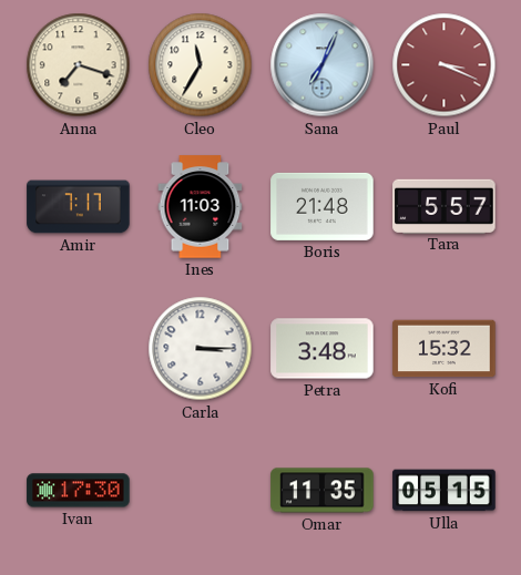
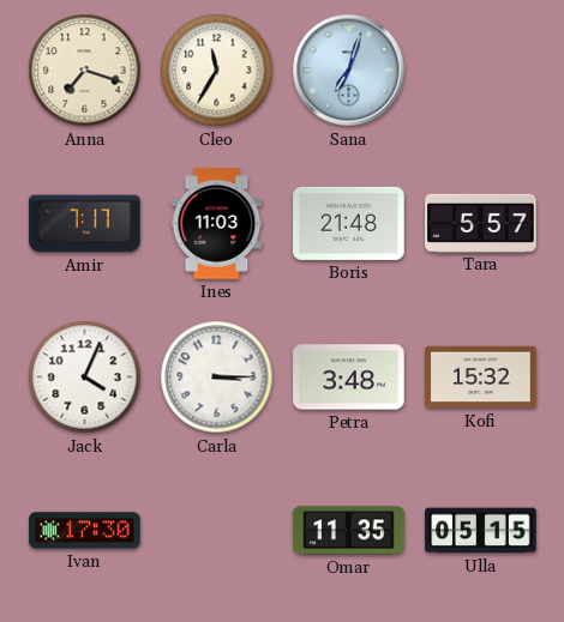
Sana: 7:04 -> 7:03 (349, 71)
Paul: 3:19 -> none (445, 65)
Jack: none -> 4:04 (85, 378)
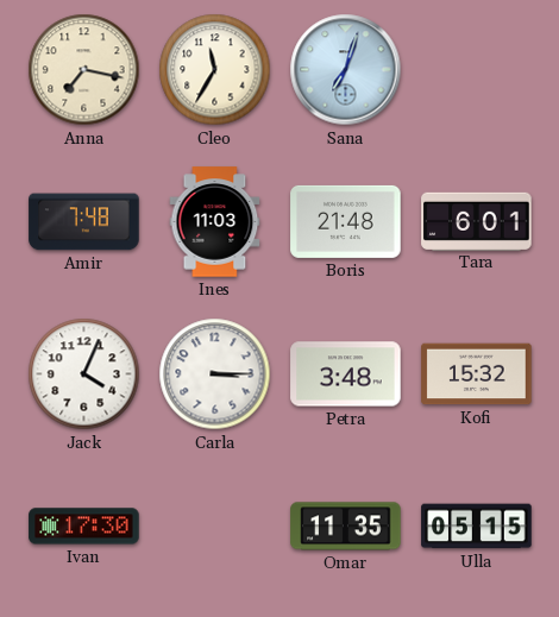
Anna: 7:18 -> 7:17 (84, 70)
Amir: 7:17 -> 7:48 (84, 222)
Tara: 5:57 -> 6:01 (477, 221)
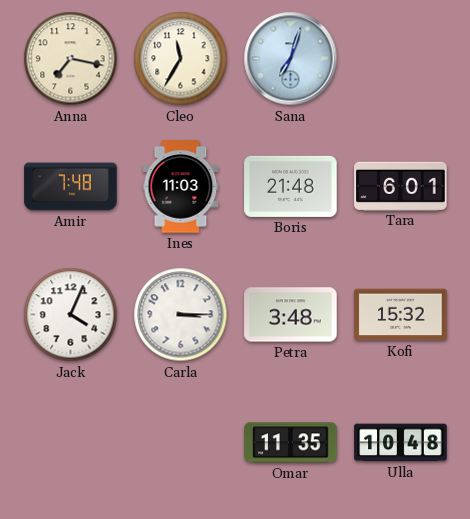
Ivan: 17:30 -> none (84, 527)
Ulla: 05:15 -> 10:48 (401, 443)
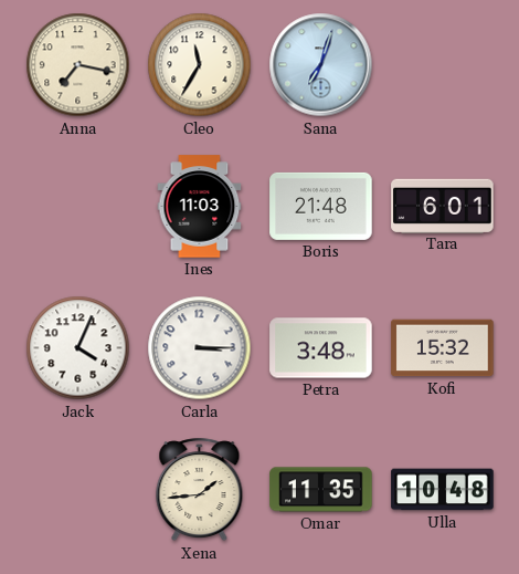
Amir: 7:48 -> none (71, 187)
Xena: none -> 1:44 (200, 490)
